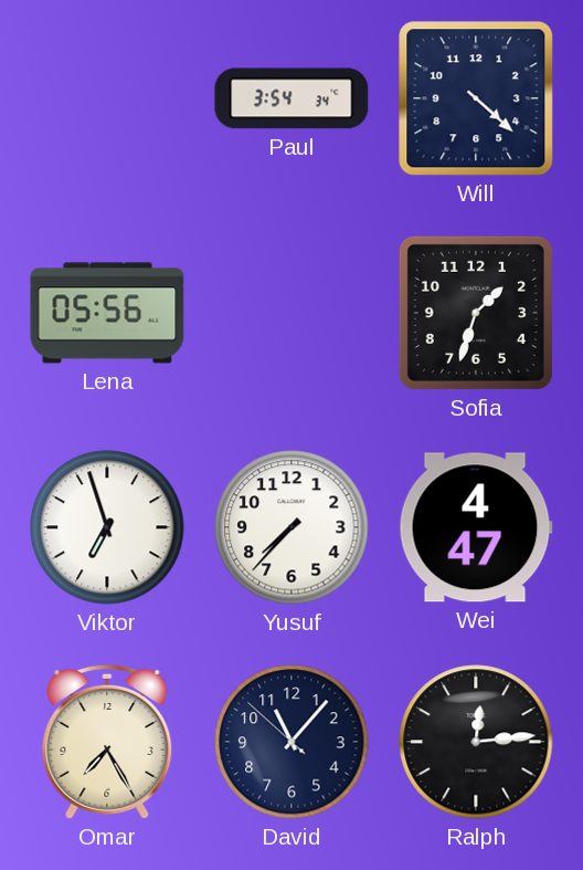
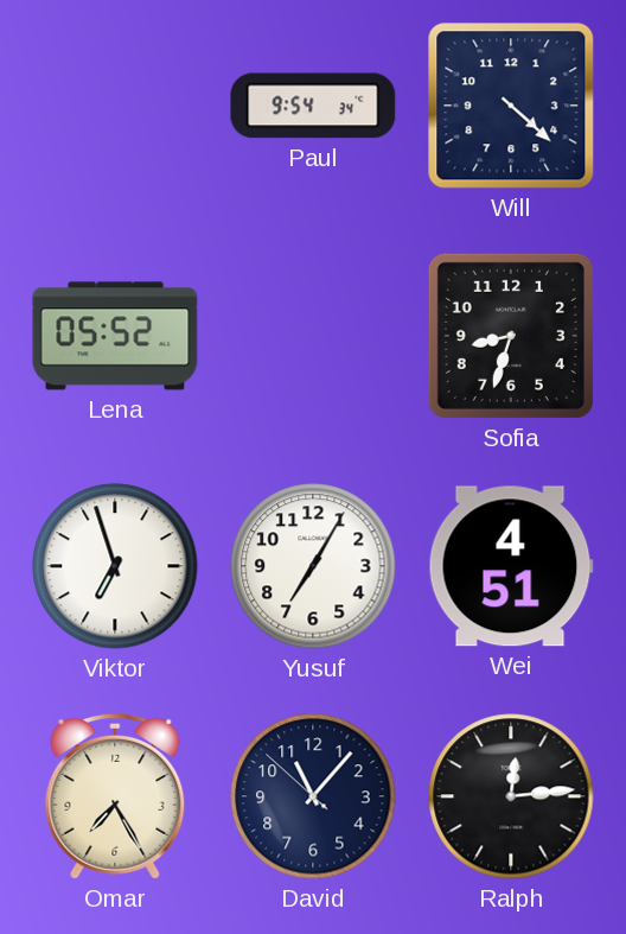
Paul: 3:54 -> 9:54 (313, 106)
Lena: 05:56 -> 05:52 (115, 336)
Sofia: 1:33 -> 8:33 (511, 336)
Yusuf: 7:37 -> 7:05 (313, 566)
Wei: 4:47 -> 4:51 (511, 566)
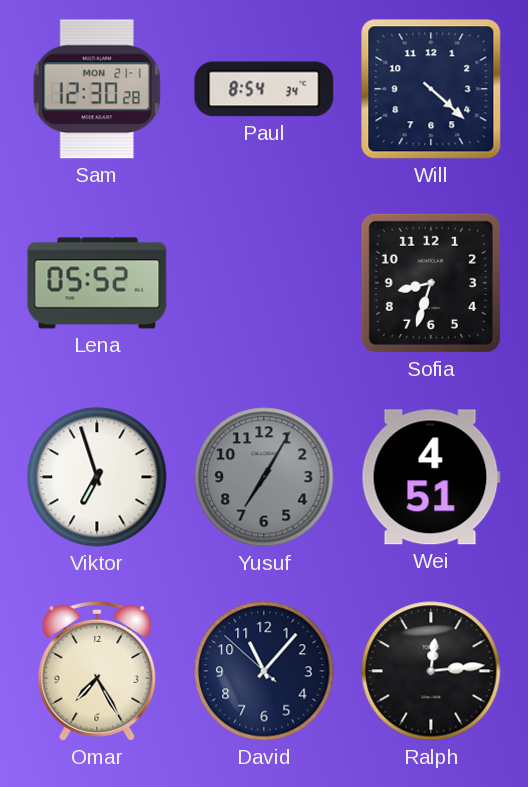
Sam: none -> 12:30 (97, 89)
Paul: 9:54 -> 8:54 (264, 89)
Yusuf dial: white -> grey (264, 477)
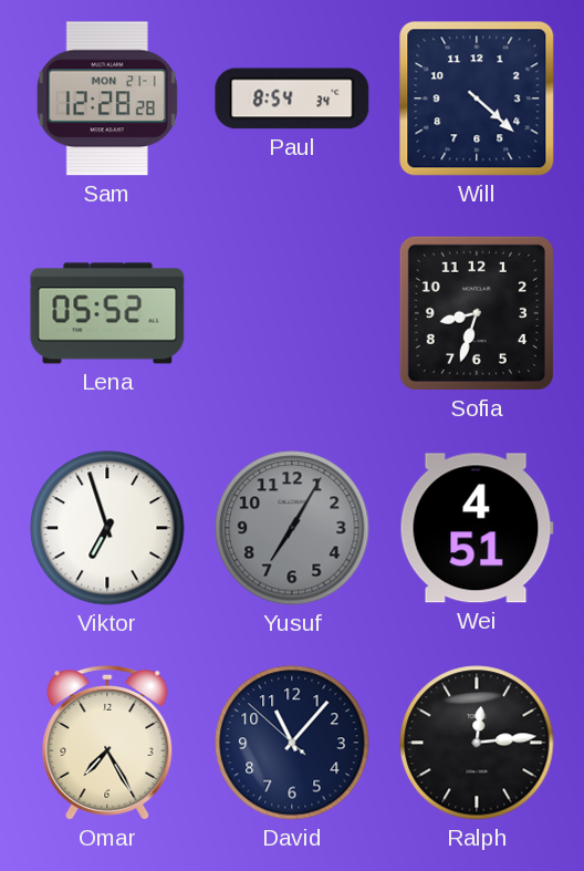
Sam: 12:30 -> 12:28 (107, 98)
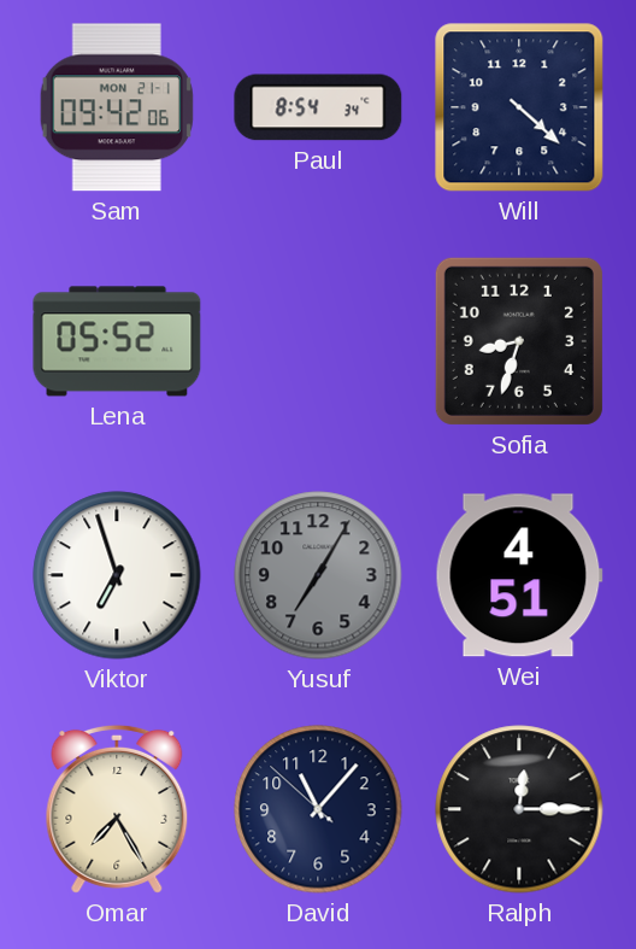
Sam: 12:28 -> 09:42 (117, 107)
Ralph: 12:14 -> 12:15 (519, 809)
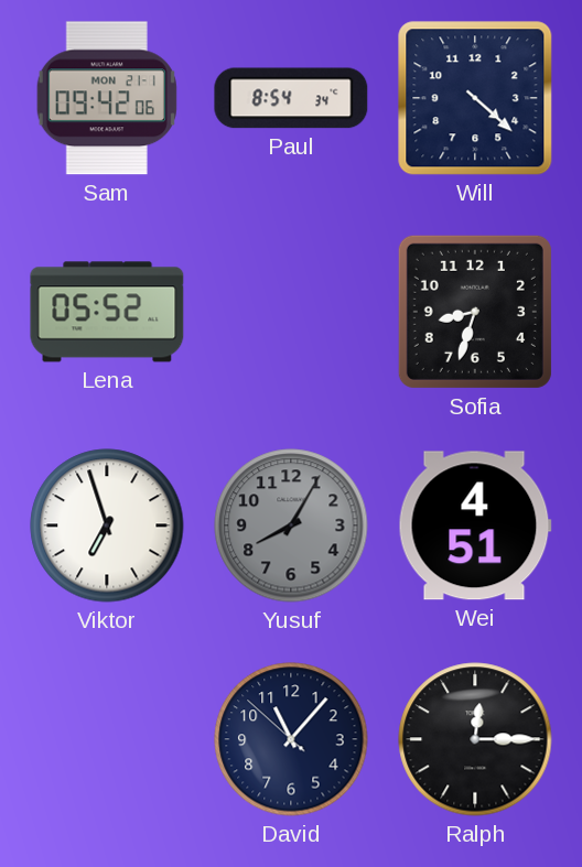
Yusuf: 7:05 -> 8:05 (291, 525)
Omar: 7:25 -> none (117, 809)
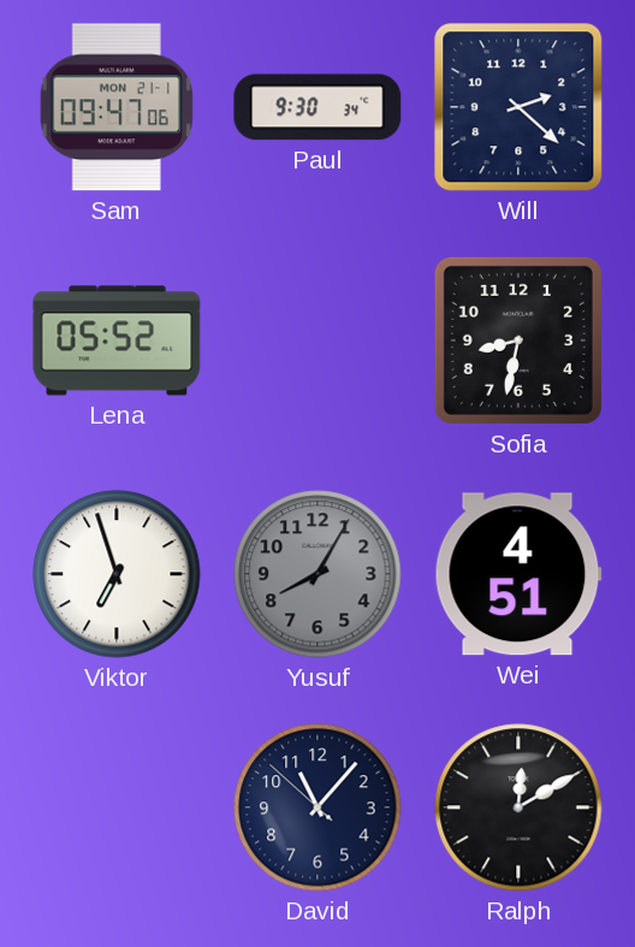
Sam: 09:42 -> 09:47 (117, 107)
Paul: 8:54 -> 9:30 (317, 107)
Will: 4:22 -> 2:22 (518, 107)
Sofia: 8:33 -> 8:32 (518, 341)
Ralph: 12:15 -> 12:10 (518, 807)
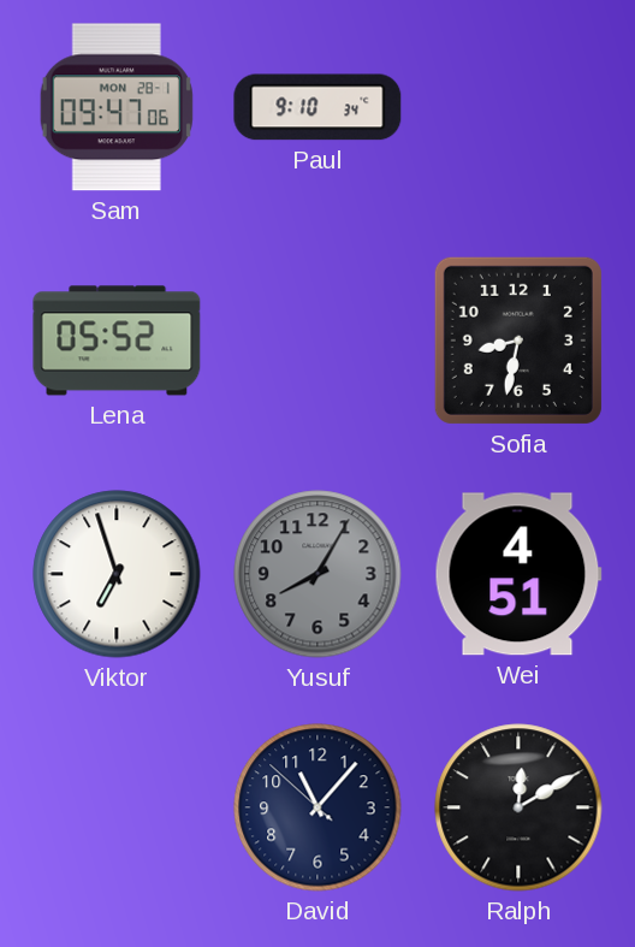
Sam date: MON 21-1 -> MON 28-1 (117, 107)
Paul: 9:30 -> 9:10 (317, 107)
Will: 2:22 -> none (518, 107)
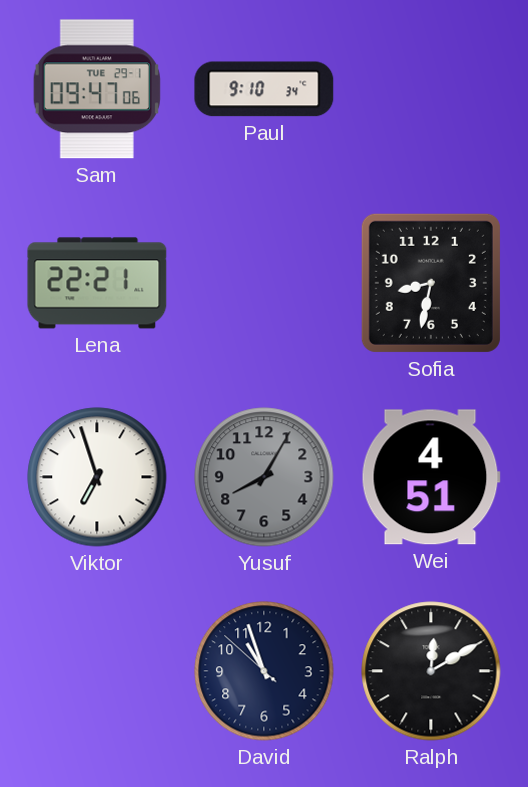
Sam date: MON 28-1 -> TUE 29-1 (97, 89)
Lena: 05:52 -> 22:21 (97, 283)
David: 11:06 -> 10:56 (264, 671)
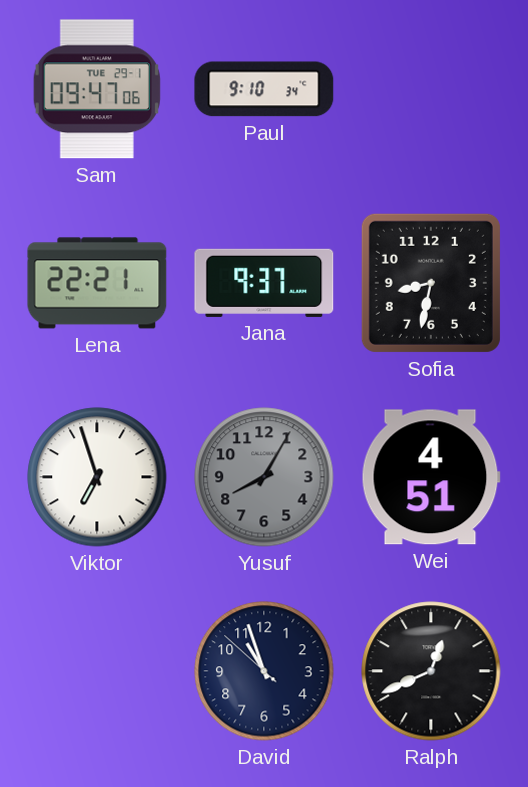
Jana: none -> 9:37 (264, 283)
Ralph: 12:10 -> 12:41 (431, 671)
